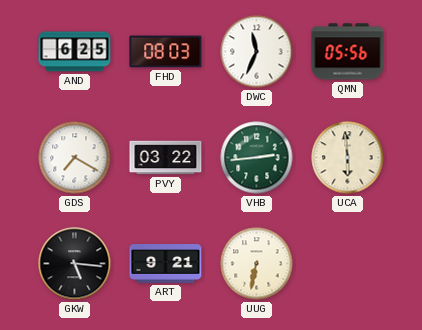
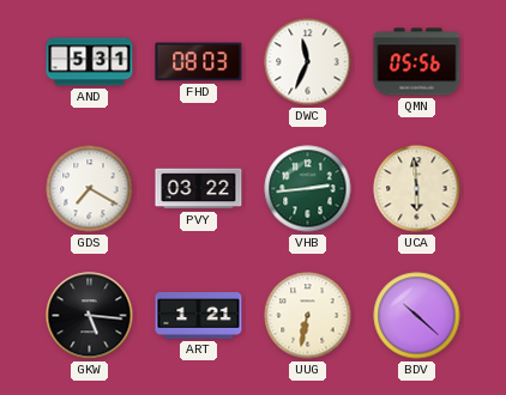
AND: 6:25 -> 5:31 (90, 62)
ART: 9:21 -> 1:21 (199, 316)
BDV: none -> 10:22 (417, 316)
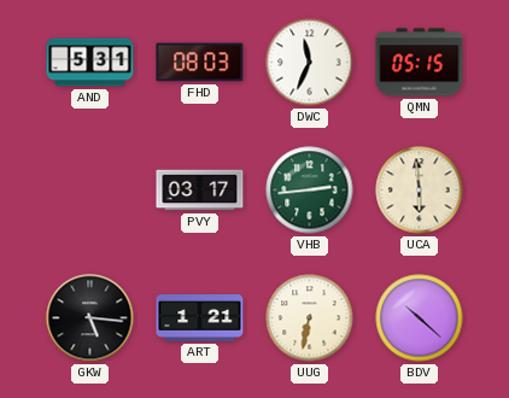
QMN: 05:56 -> 05:15 (420, 63)
GDS: 7:20 -> none (90, 189)
PVY: 03:22 -> 03:17 (200, 191)
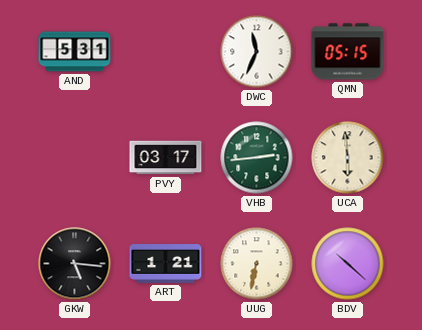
FHD: 08:03 -> none (200, 63)
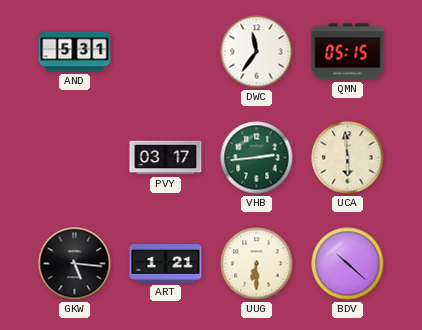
DWC: 11:34 -> 11:36 (257, 52)
UUG: 6:32 -> 6:30 (257, 264)
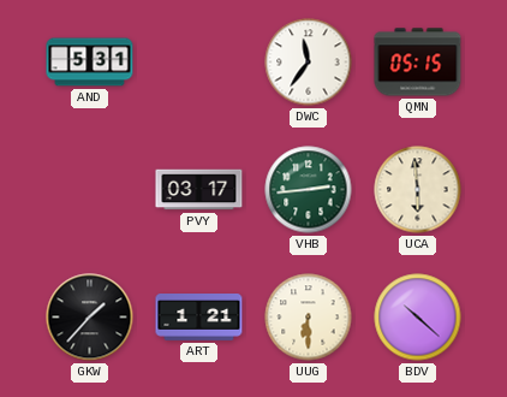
GKW: 5:16 -> 1:37 (90, 318)
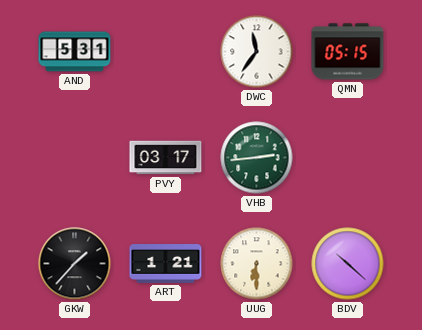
UCA: 5:59 -> none (418, 190)
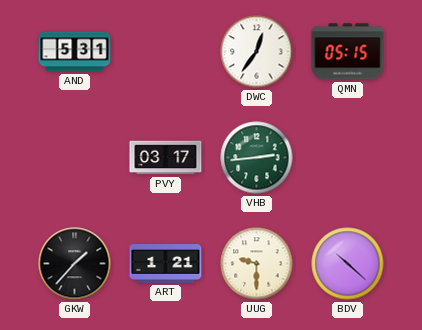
DWC: 11:36 -> 12:36 (257, 52)
UUG: 6:30 -> 9:30 (257, 264)
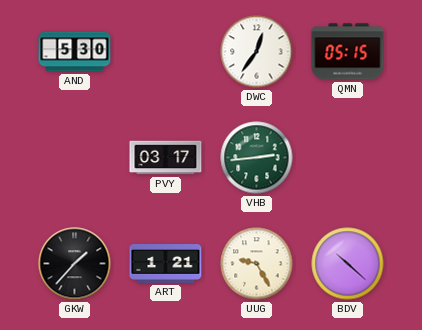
AND: 5:31 -> 5:30 (75, 52)
UUG: 9:30 -> 9:25 (257, 264)
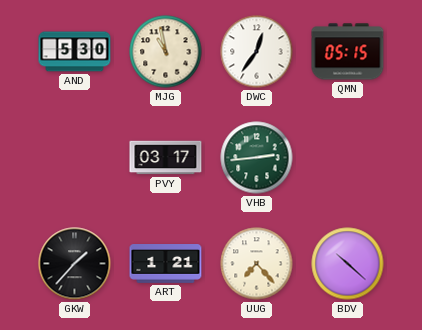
MJG: none -> 10:58 (166, 52)
UUG: 9:25 -> 7:23 (257, 264)
